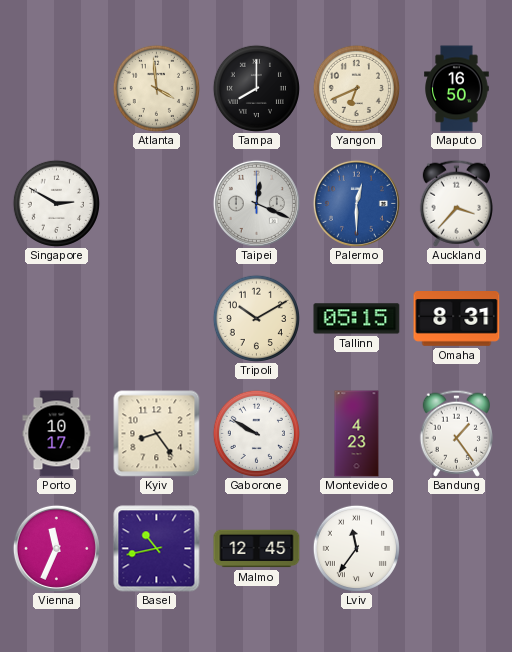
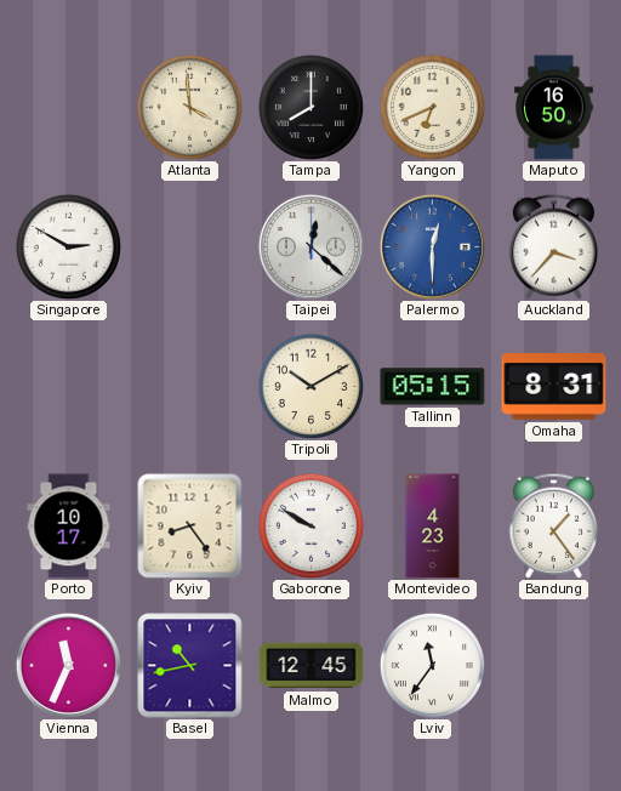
Taipei: 12:19 -> 12:22 (310, 246)
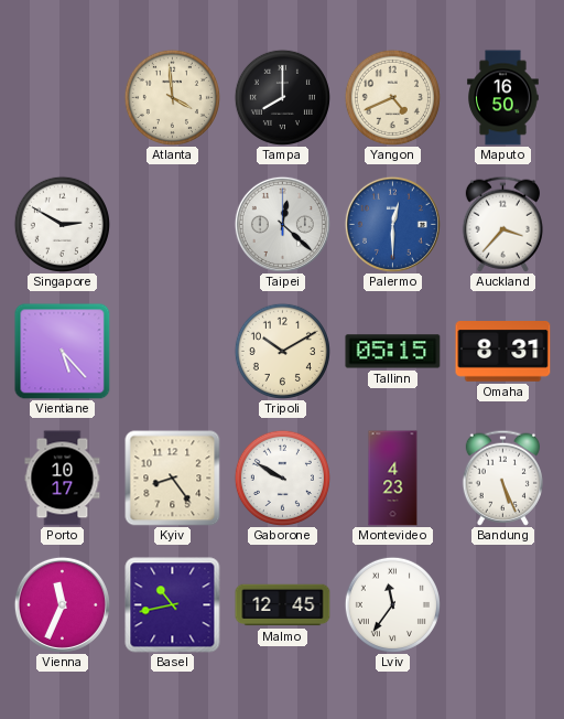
Yangon: 6:41 -> 4:41 (392, 97)
Vientiane: none -> 5:23 (63, 352)
Bandung: 1:24 -> 5:26 (502, 477)
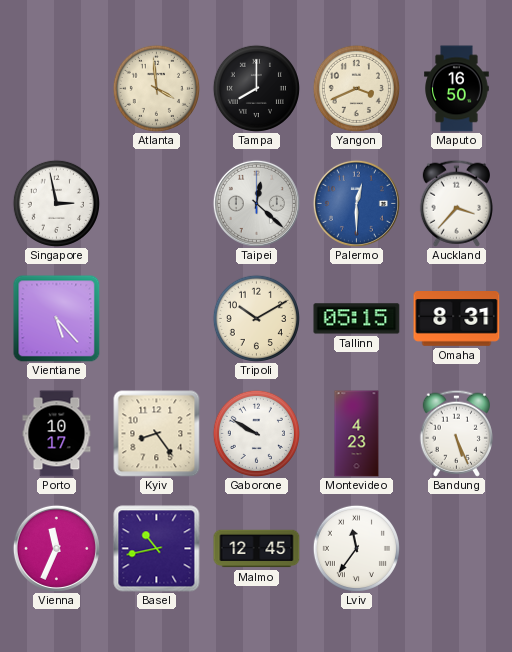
Yangon: 4:41 -> 3:41 (356, 88)
Singapore: 2:50 -> 2:58 (56, 203)
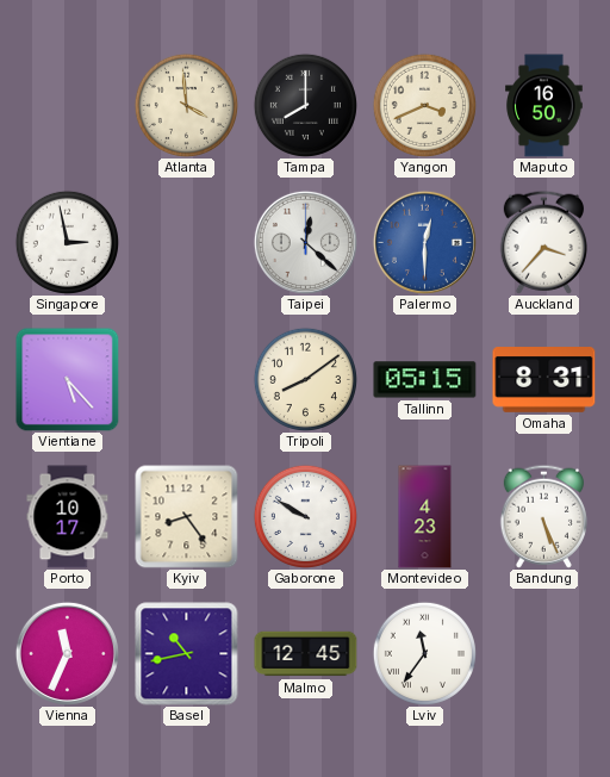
Tripoli: 10:10 -> 8:09 (305, 379)
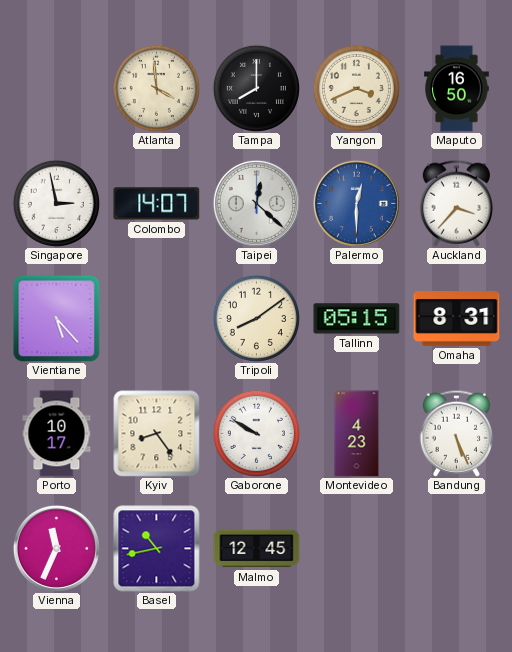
Colombo: none -> 14:07 (157, 204)
Lviv: 11:36 -> none (424, 653)
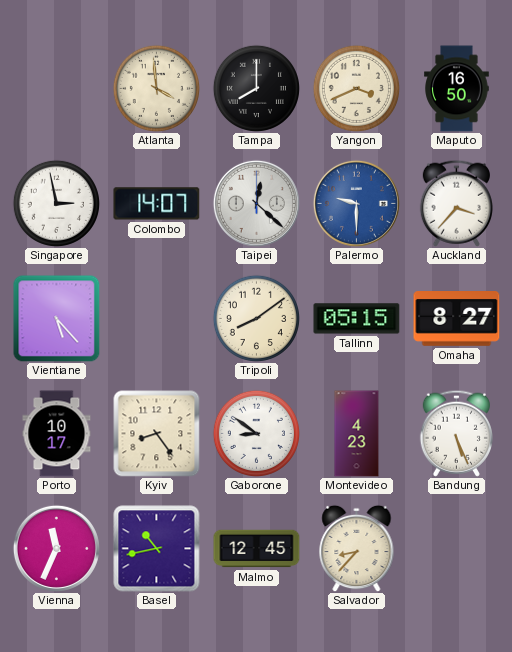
Palermo: 12:30 -> 9:30 (356, 203)
Omaha: 8:31 -> 8:27 (457, 319)
Gaborone: 9:50 -> 8:51 (256, 433)
Salvador: none -> 8:37 (357, 548)
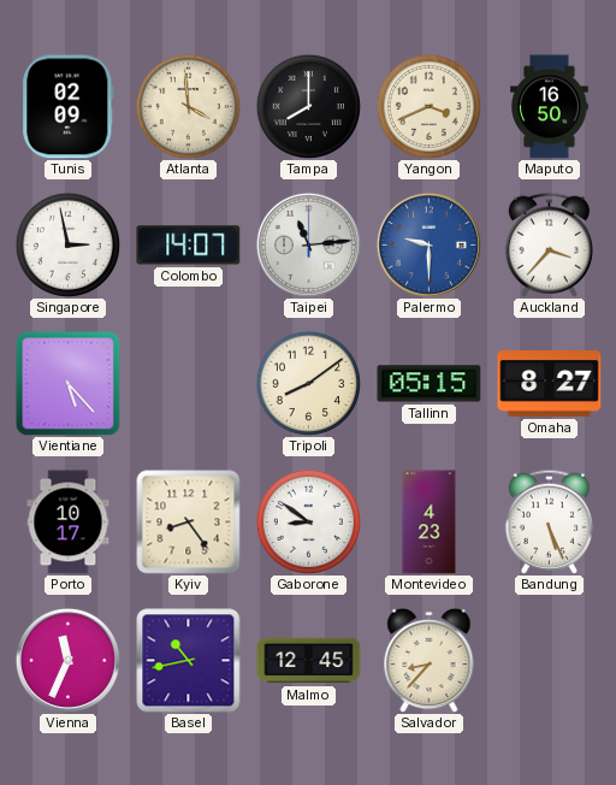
Tunis: none -> 02:09 (69, 107)
Taipei: 12:22 -> 11:14 (308, 244)
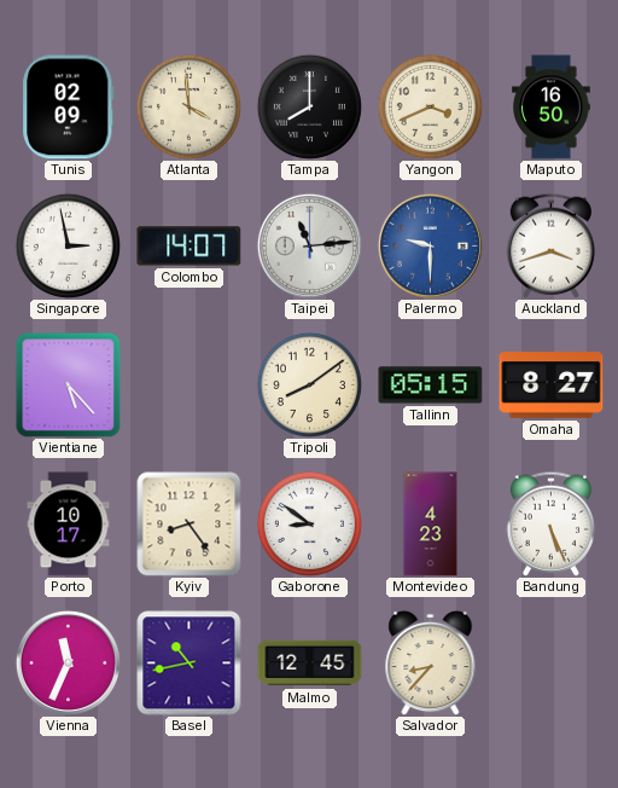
Auckland: 3:37 -> 3:42 (550, 245)
